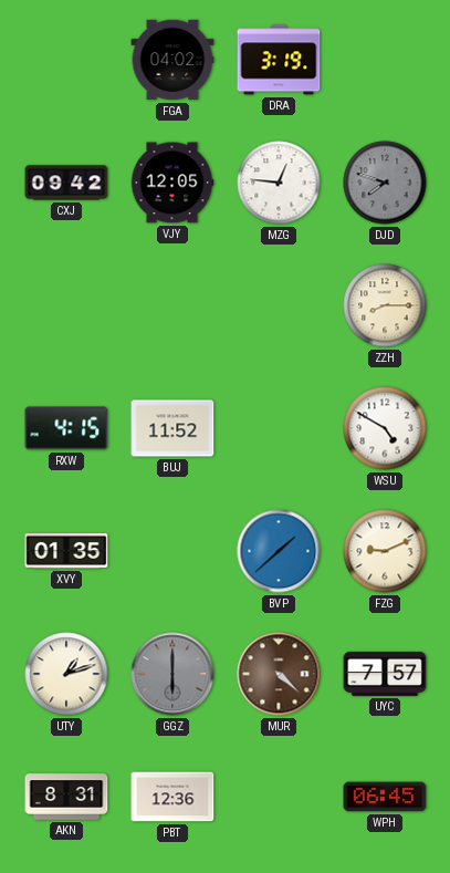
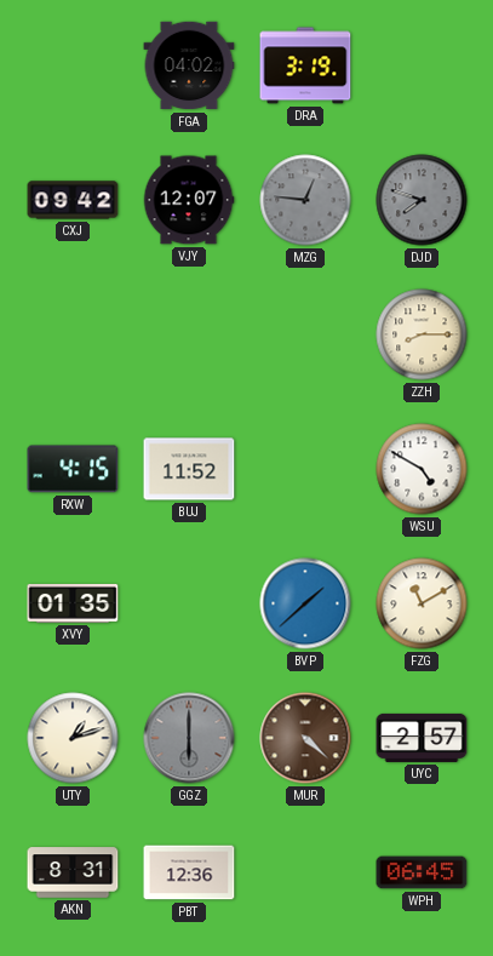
VJY: 12:05 -> 12:07 (189, 200)
MZG dial: white -> grey (305, 200)
FZG: 9:11 -> 11:10 (422, 603)
UYC: 7:57 -> 2:57 (422, 738)
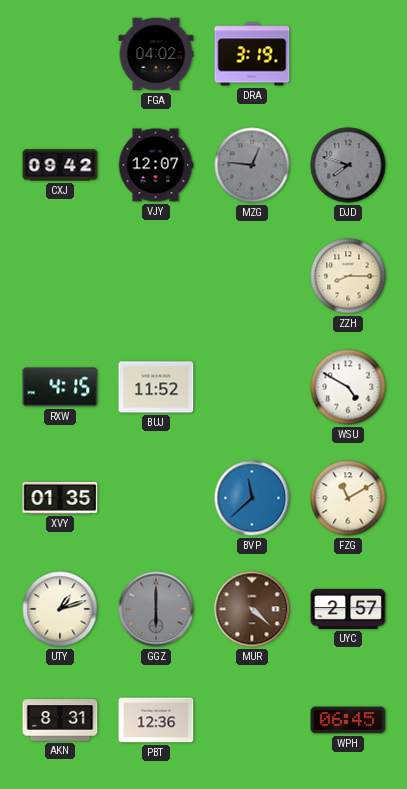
BVP: 1:38 -> 11:38 (252, 498)
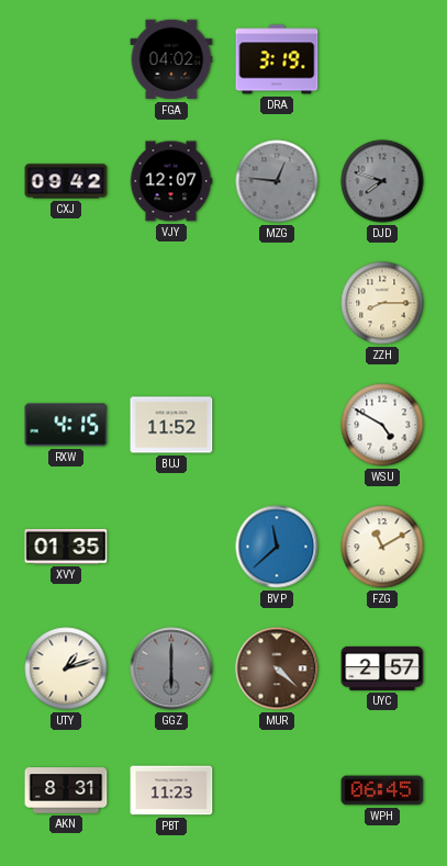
PBT: 12:36 -> 11:23 (171, 790)
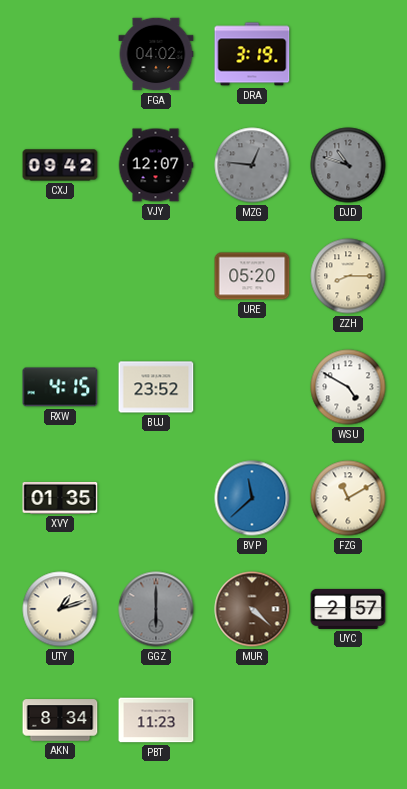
DJD: 7:48 -> 10:48 (348, 165)
URE: none -> 05:20 (252, 276)
BUJ: 11:52 -> 23:52 (156, 387)
AKN: 8:31 -> 8:34 (60, 720)
WPH: 06:45 -> none (382, 790)
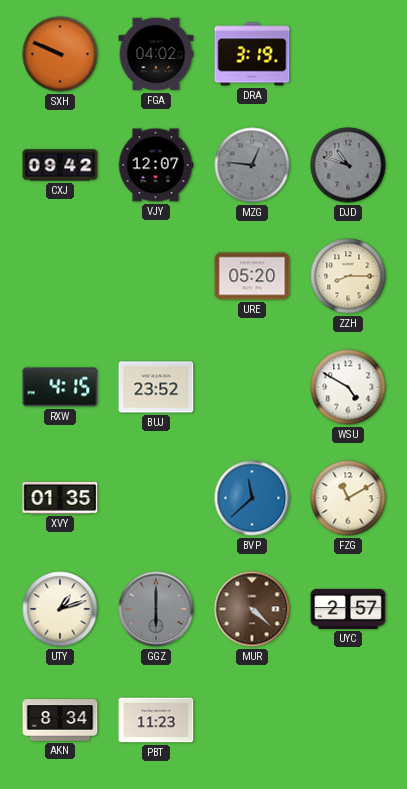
SXH: none -> 9:49 (60, 54)
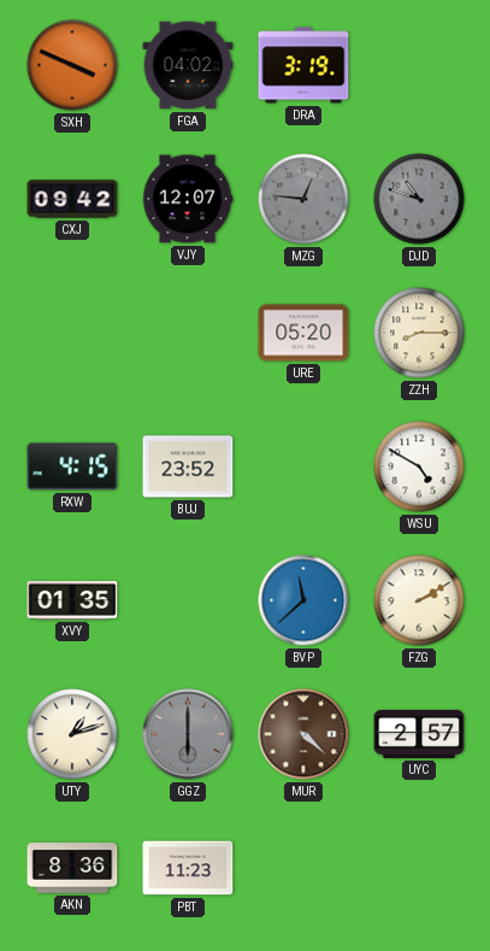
SXH: 9:49 -> 3:49 (72, 65)
FZG: 11:10 -> 2:10 (419, 600)
AKN: 8:34 -> 8:36 (72, 868)
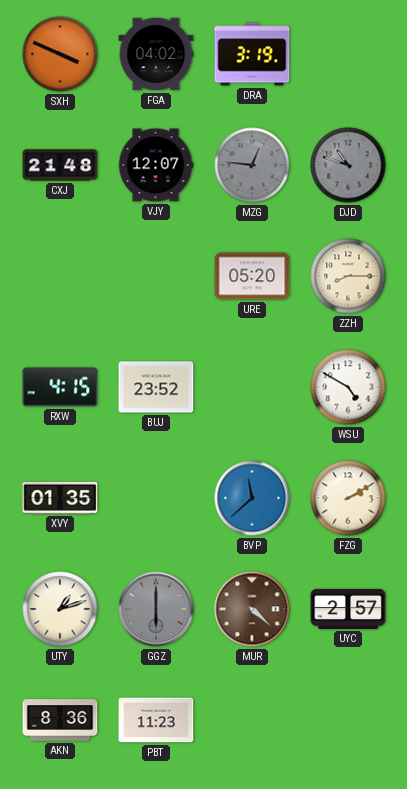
CXJ: 09:42 -> 21:48 (60, 165)
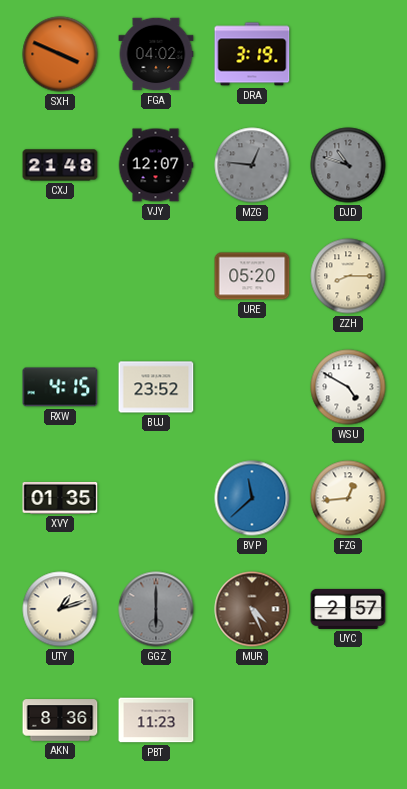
FZG: 2:10 -> 12:44 (348, 498)
MUR: 4:22 -> 4:26 (252, 609)
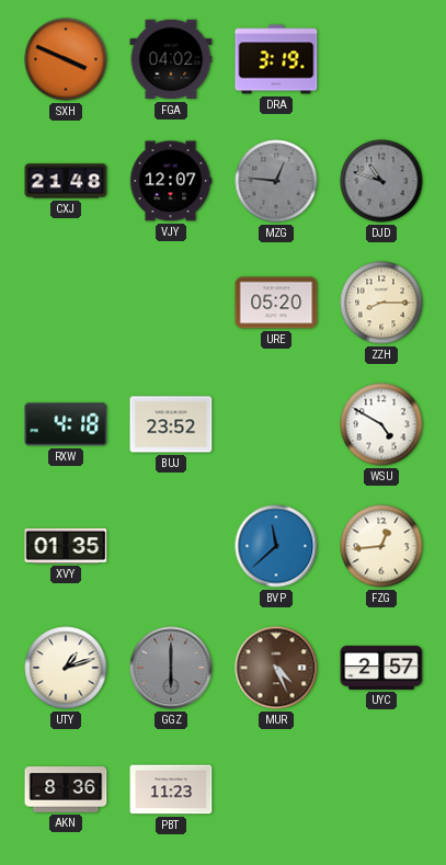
RXW: 4:15 -> 4:18 (66, 424)
